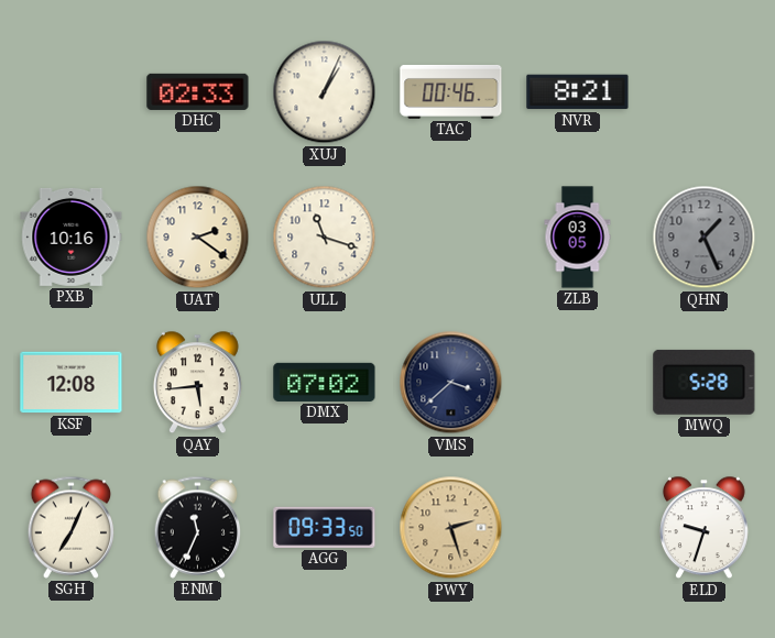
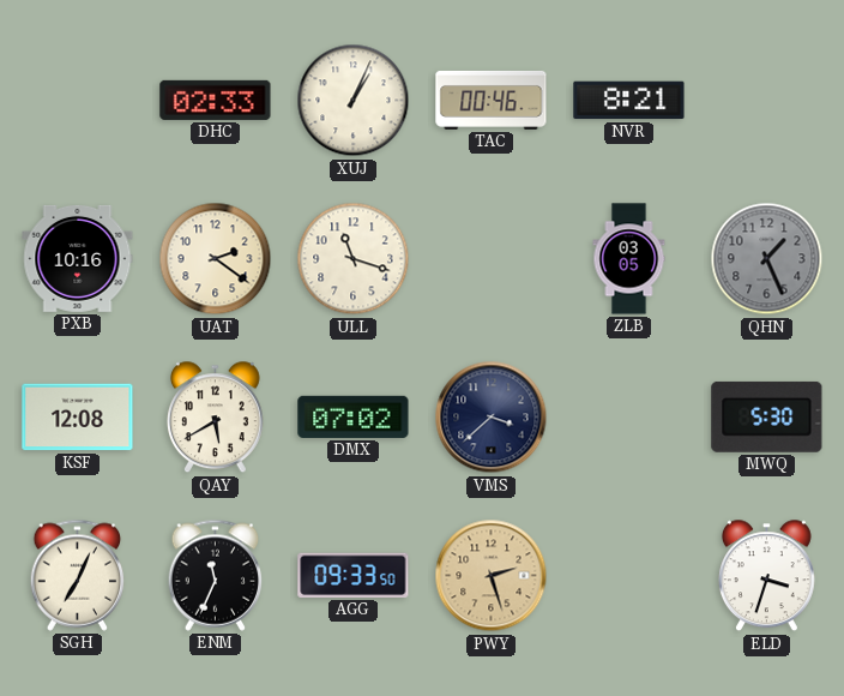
QAY: 5:44 -> 5:40 (215, 418)
MWQ: 5:28 -> 5:30 (767, 416)
ELD: 9:33 -> 3:33 (766, 576)
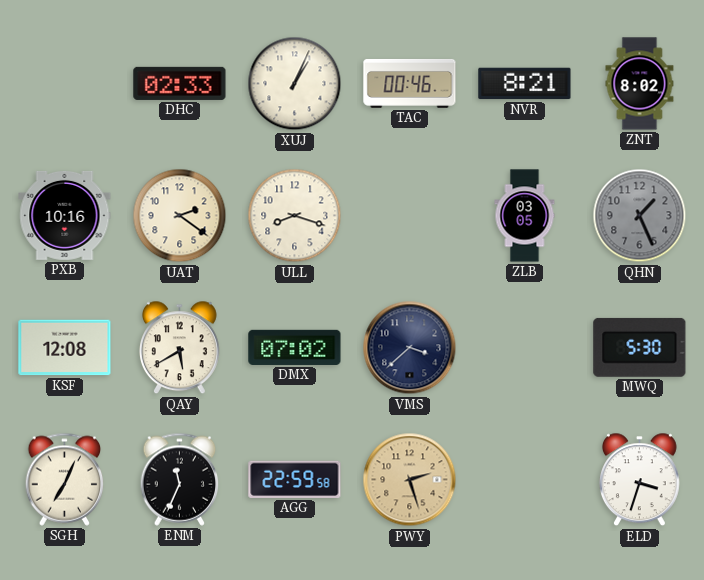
ZNT: none -> 8:02 (640, 84)
ULL: 11:18 -> 8:18 (295, 216)
AGG: 09:33 -> 22:59 (295, 479)
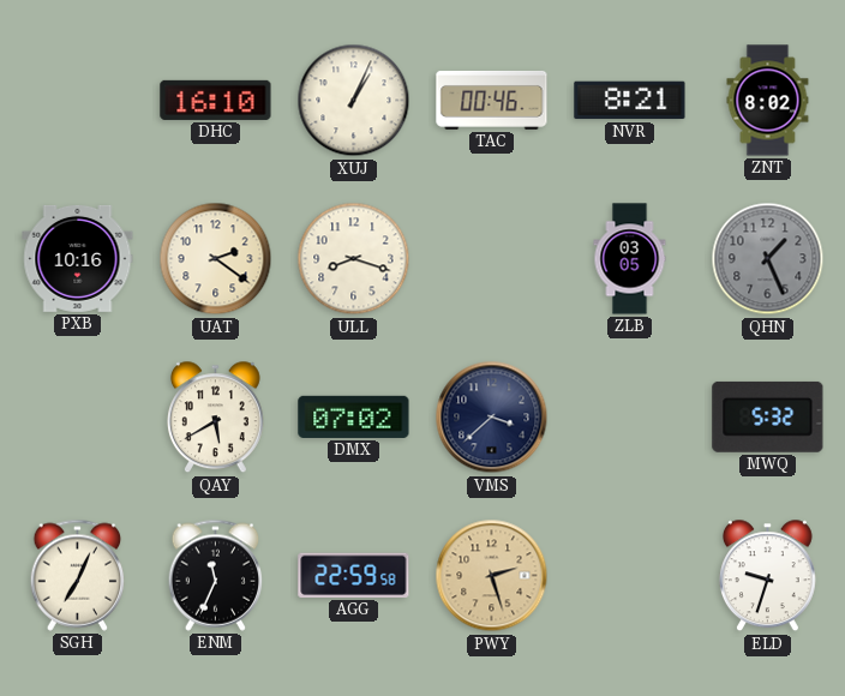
DHC: 02:33 -> 16:10 (216, 100)
KSF: 12:08 -> none (65, 348)
MWQ: 5:30 -> 5:32 (768, 416)
ELD: 3:33 -> 9:33 (767, 576)
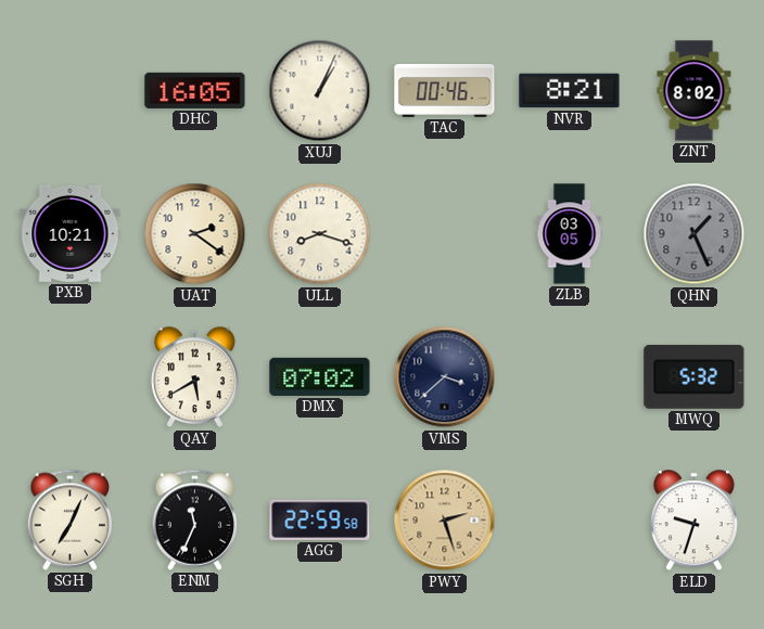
DHC: 16:10 -> 16:05 (195, 90)
PXB: 10:16 -> 10:21 (71, 233)
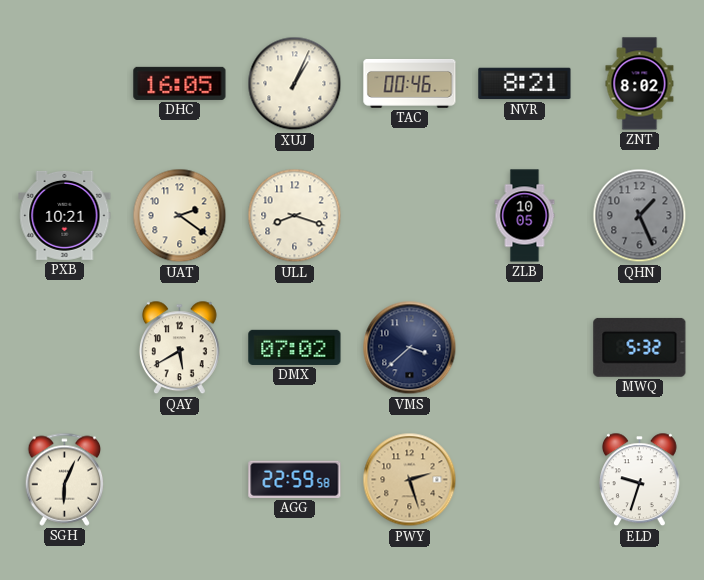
ZLB: 03:05 -> 10:05 (525, 216)
SGH: 7:04 -> 6:04 (65, 479)
ENM: 11:34 -> none (195, 519)
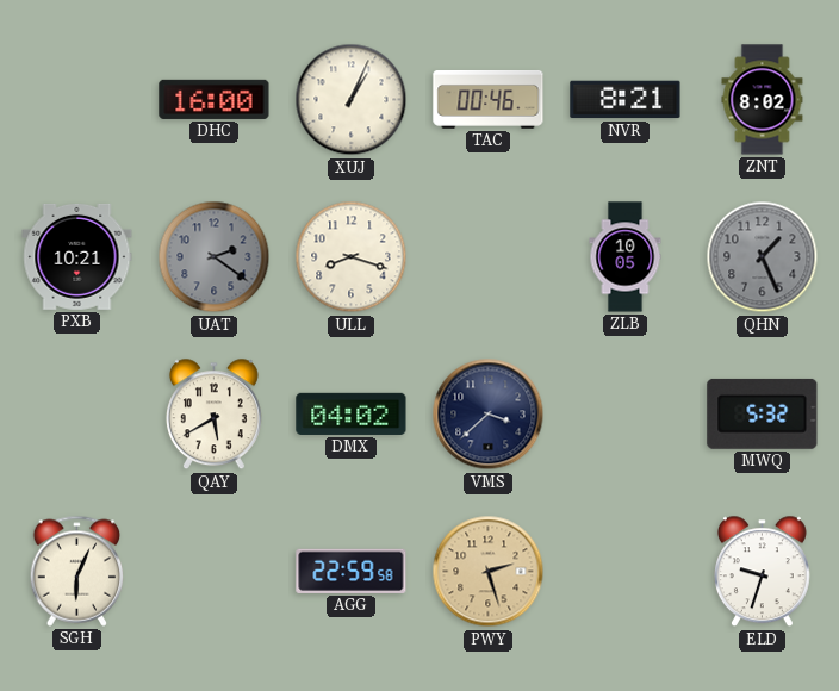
DHC: 16:05 -> 16:00 (215, 99)
UAT dial: cream -> grey (215, 257)
DMX: 07:02 -> 04:02 (352, 413)
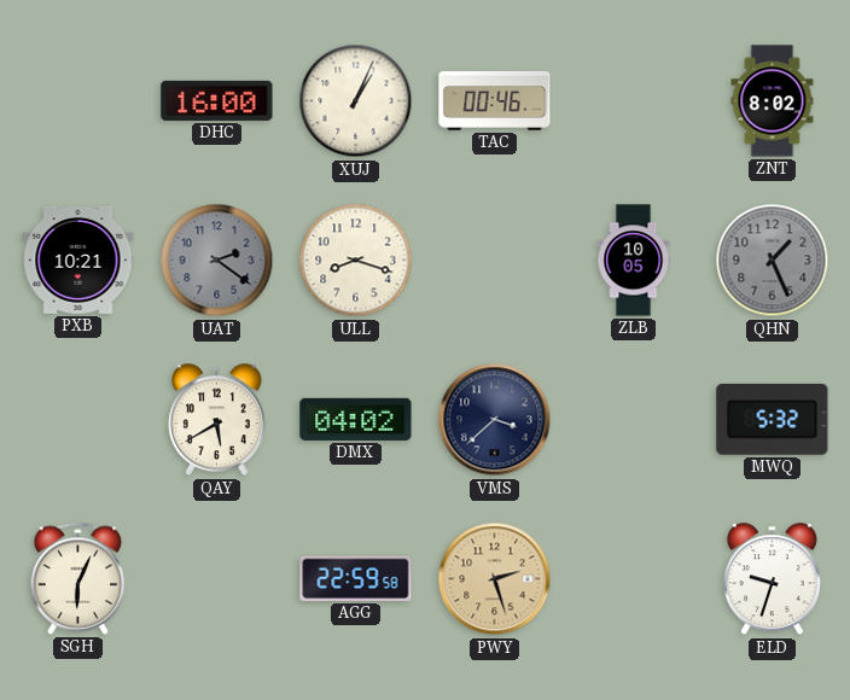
NVR: 8:21 -> none (626, 100)
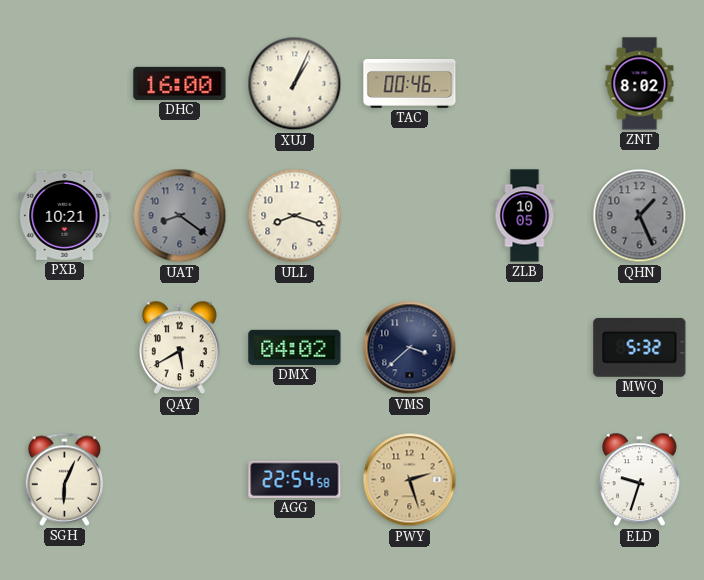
UAT: 2:21 -> 8:21 (180, 216)
AGG: 22:59 -> 22:54 (295, 479)
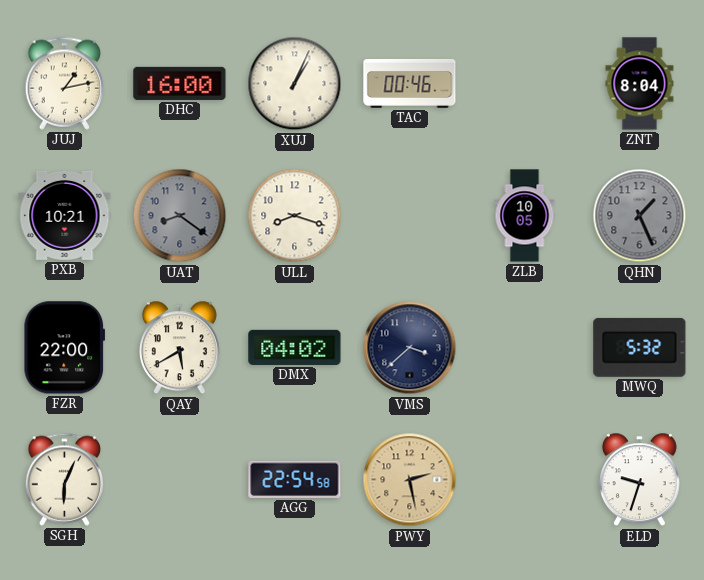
JUJ: none -> 1:13 (65, 83)
ZNT: 8:02 -> 8:04 (640, 84)
FZR: none -> 22:00 (64, 348)
PWY: 2:27 -> 2:28 (410, 480)
